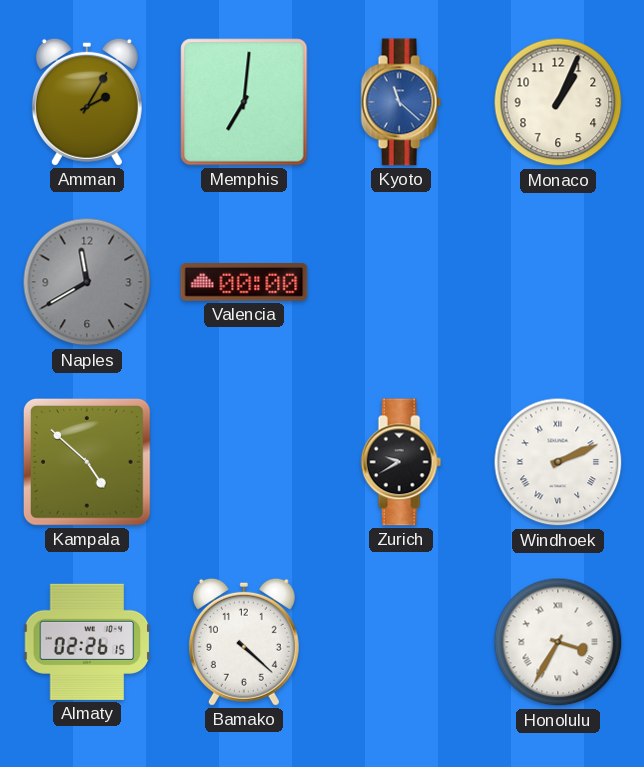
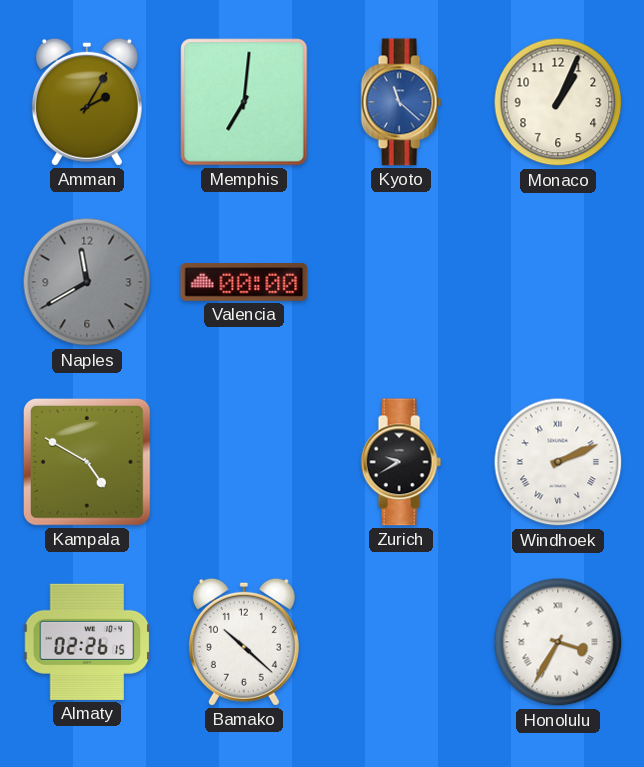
Kampala: 4:52 -> 4:50 (87, 462)
Bamako: 4:22 -> 10:22 (244, 642)
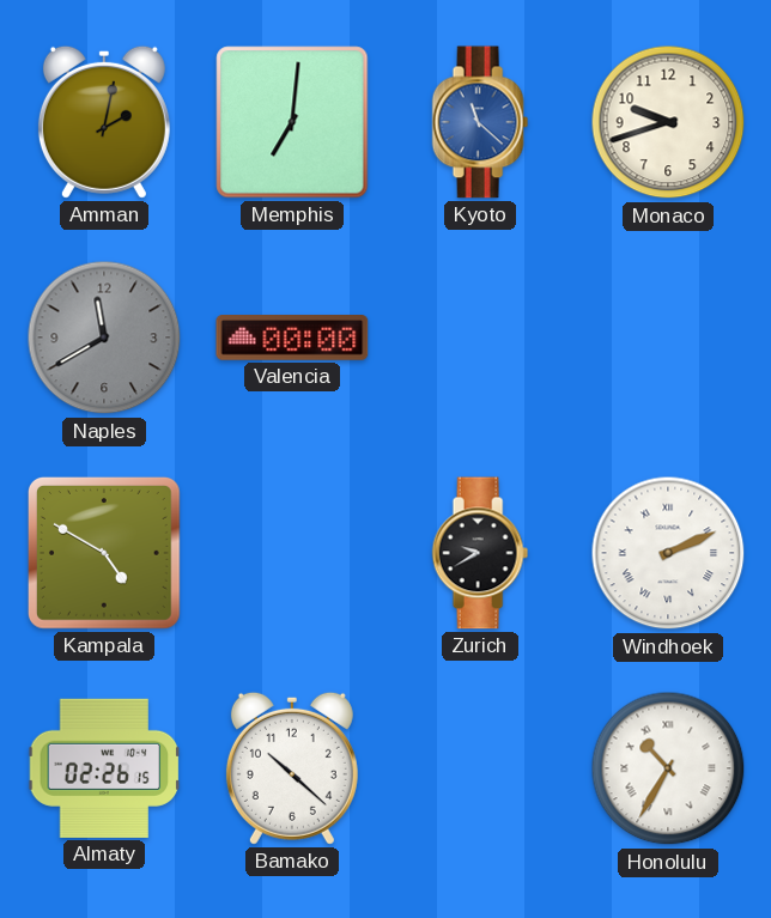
Amman: 2:05 -> 2:02 (104, 122)
Monaco: 1:04 -> 9:42 (668, 122)
Honolulu: 3:35 -> 10:35 (668, 768)
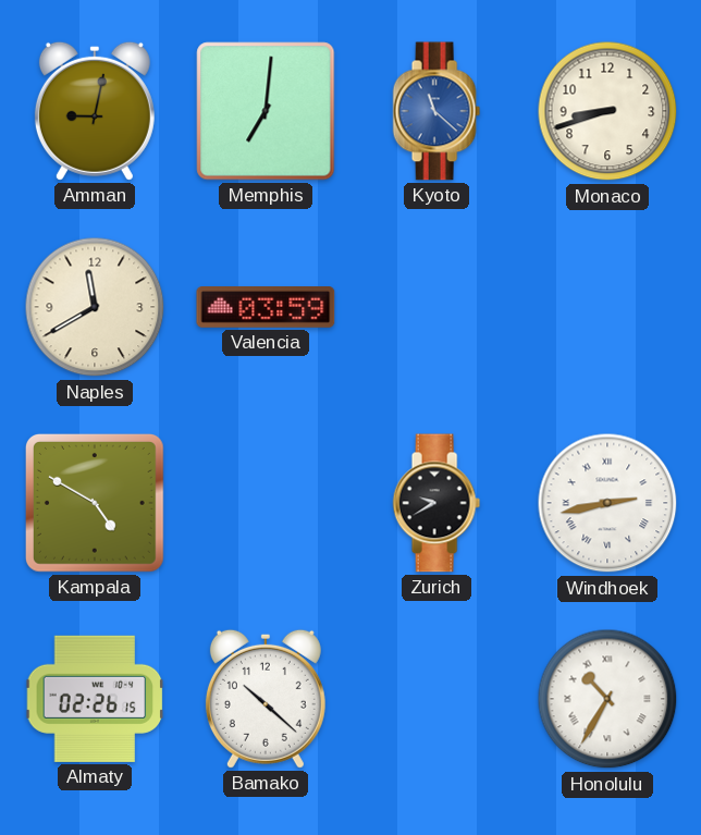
Amman: 2:02 -> 9:02 (95, 111)
Monaco: 9:42 -> 8:42 (607, 111)
Naples dial: grey -> cream (95, 307)
Valencia: 00:00 -> 03:59 (266, 308)
Windhoek: 2:11 -> 2:43 (607, 503)
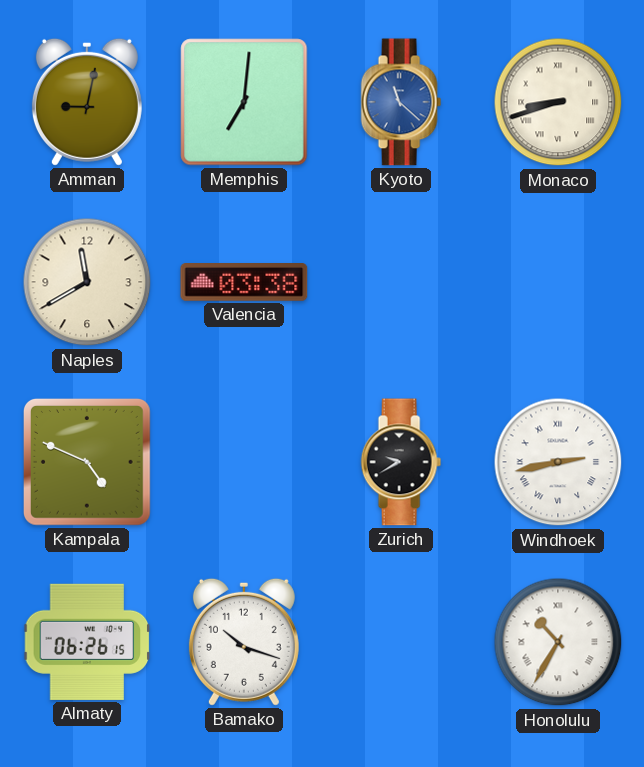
Monaco numerals: Arabic -> Roman (558, 102)
Valencia: 03:59 -> 03:38 (244, 283)
Kampala: 4:50 -> 4:49 (87, 462)
Almaty: 02:26 -> 06:26 (87, 642)
Bamako: 10:22 -> 10:18 (244, 642)
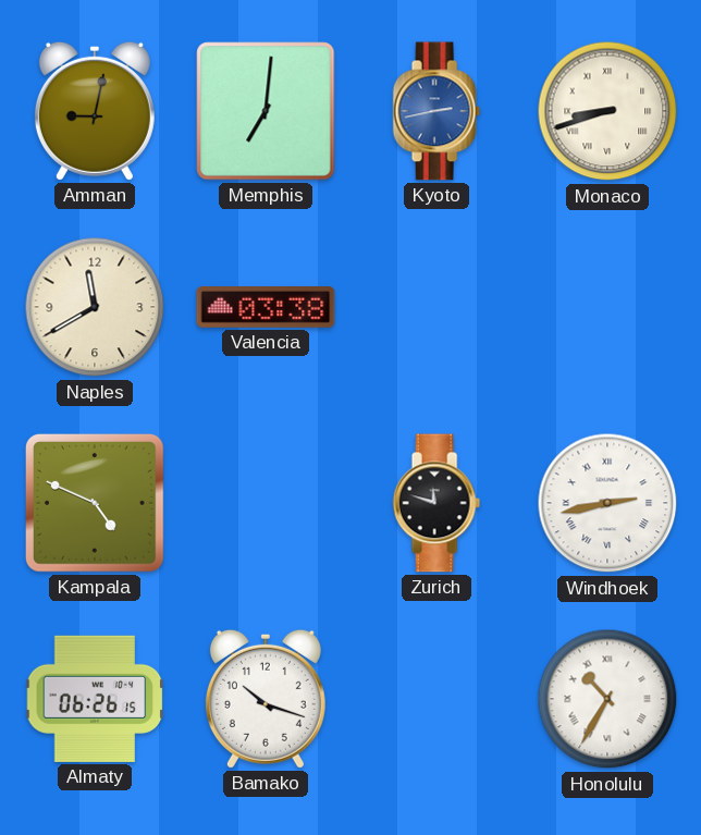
Kyoto: 11:22 -> 2:43 (436, 111)
Zurich: 9:40 -> 11:48 (436, 503)
